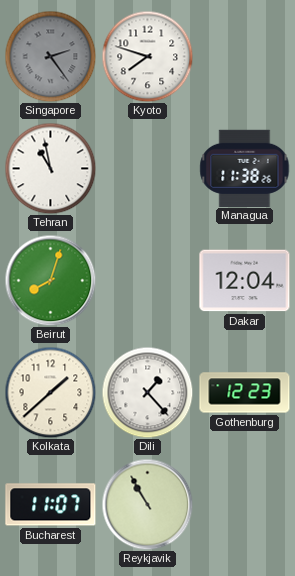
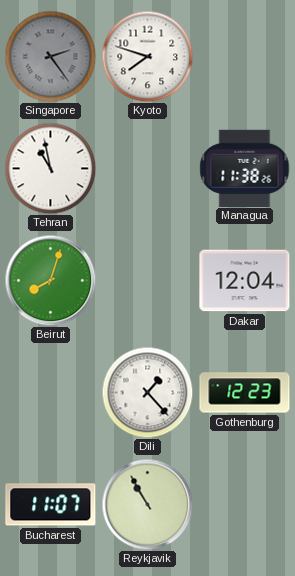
Kolkata: 1:38 -> none (50, 392)
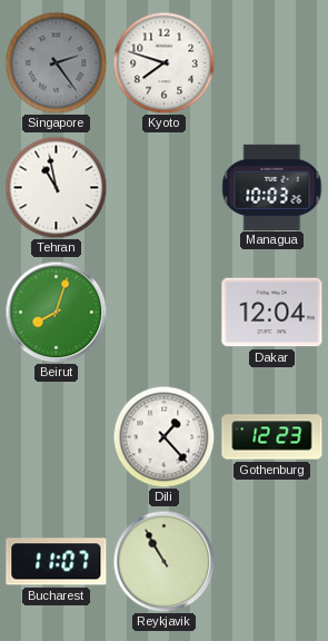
Managua: 11:38 -> 10:03 (272, 187)
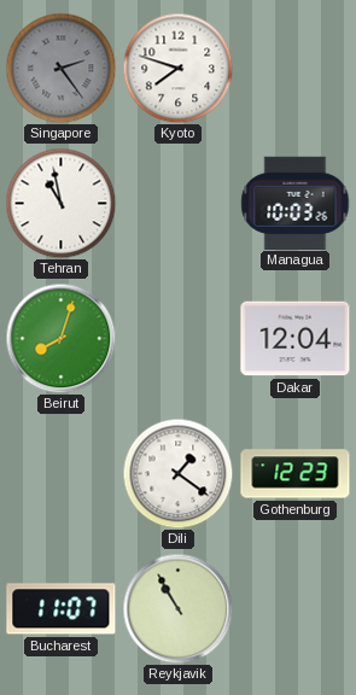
Dili: 1:23 -> 1:21 (177, 473)
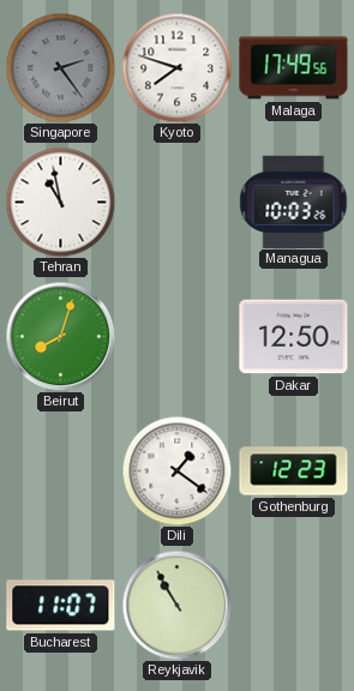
Malaga: none -> 17:49 (294, 68)
Dakar: 12:04 -> 12:50 (294, 337)
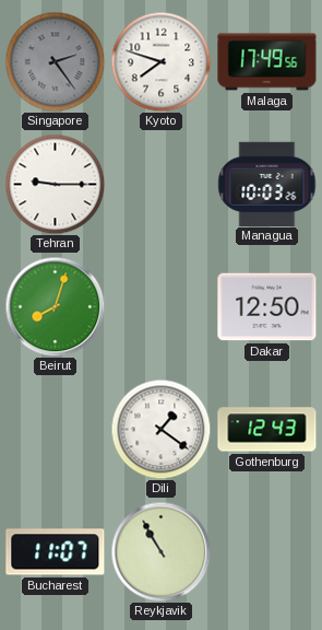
Tehran: 10:58 -> 9:15 (55, 184)
Gothenburg: 12:23 -> 12:43 (267, 430)
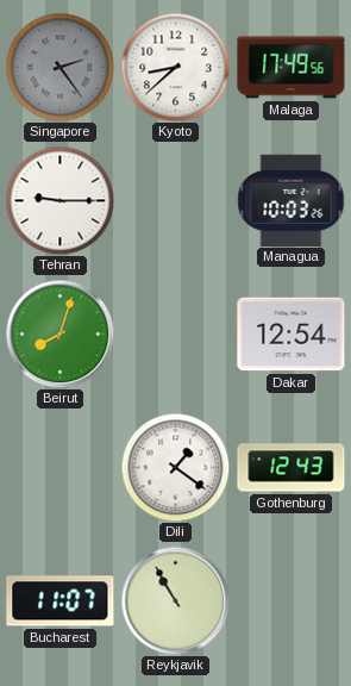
Kyoto: 7:48 -> 8:38 (175, 67)
Dakar: 12:50 -> 12:54 (292, 335)
